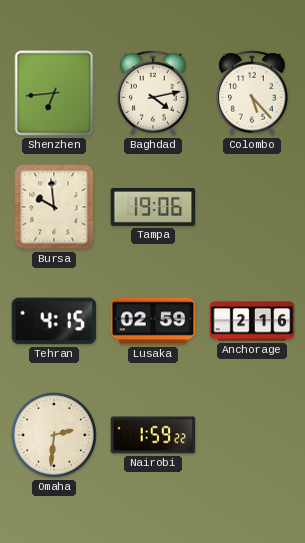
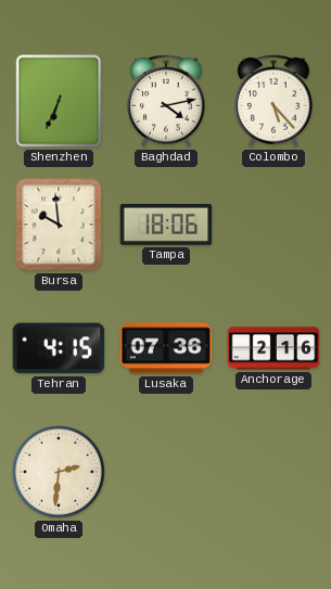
Shenzhen: 6:44 -> 6:34 (59, 101)
Tampa: 19:06 -> 18:06 (166, 225)
Lusaka: 02:59 -> 07:36 (166, 348)
Nairobi: 1:59 -> none (153, 435)
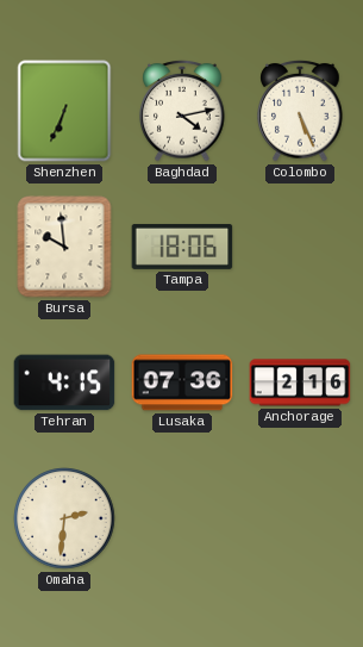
Colombo: 5:23 -> 5:26 (300, 111)
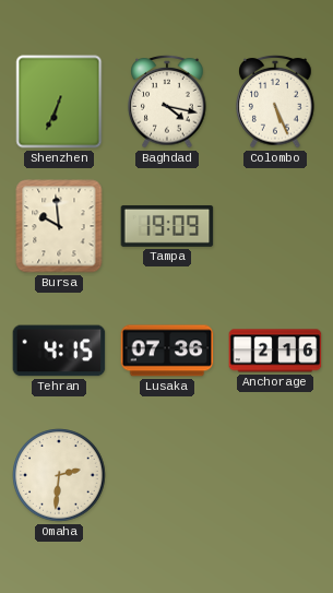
Baghdad: 4:13 -> 4:17 (167, 102)
Tampa: 18:06 -> 19:09 (167, 226)
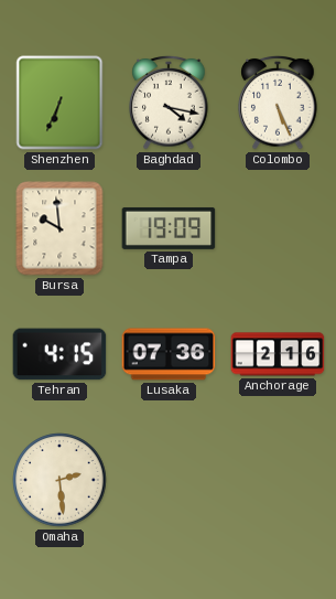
Omaha: 2:31 -> 2:29 (59, 480)
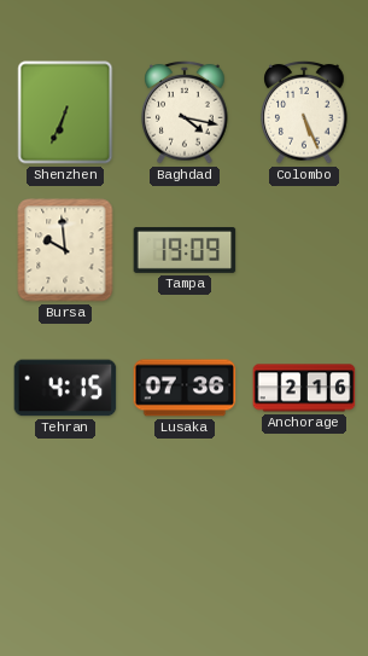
Omaha: 2:29 -> none (59, 480)
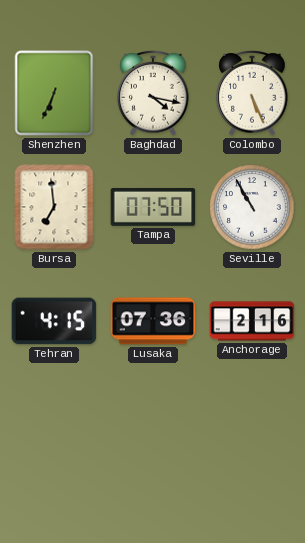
Bursa: 9:59 -> 6:59 (54, 207)
Tampa: 19:09 -> 07:50 (153, 207)
Seville: none -> 10:55 (252, 207)
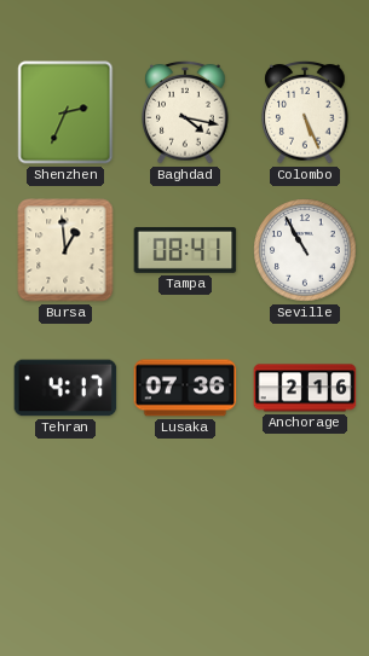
Shenzhen: 6:34 -> 2:34 (65, 112)
Bursa: 6:59 -> 12:59 (65, 250)
Tampa: 07:50 -> 08:41 (185, 250)
Tehran: 4:15 -> 4:17 (65, 388)
